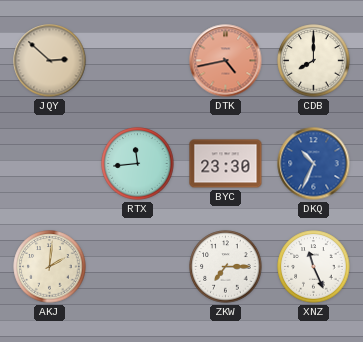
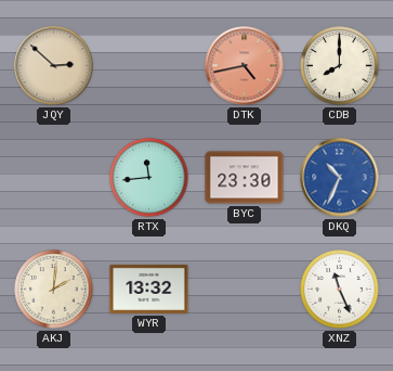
WYR: none -> 13:32 (149, 289)
ZKW: 7:15 -> none (226, 267)
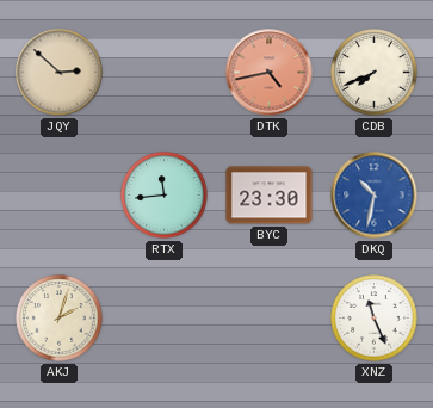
CDB: 8:00 -> 7:41 (375, 73)
DKQ: 10:34 -> 10:32 (375, 196)
AKJ: 2:01 -> 2:03 (60, 319)
WYR: 13:32 -> none (149, 289)
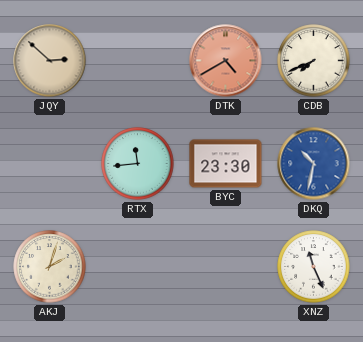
DTK: 4:43 -> 4:40 (226, 61)
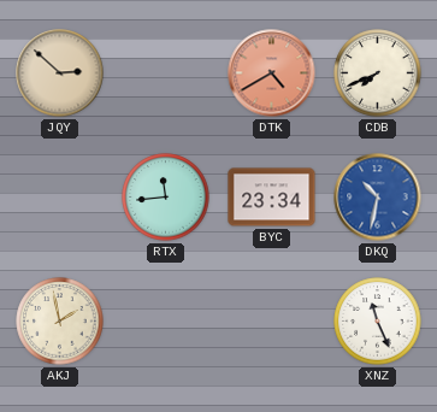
BYC: 23:30 -> 23:34 (272, 198)
AKJ: 2:03 -> 1:58 (60, 322)
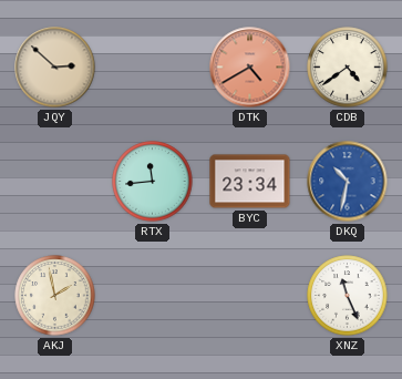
CDB: 7:41 -> 4:39 (348, 68)
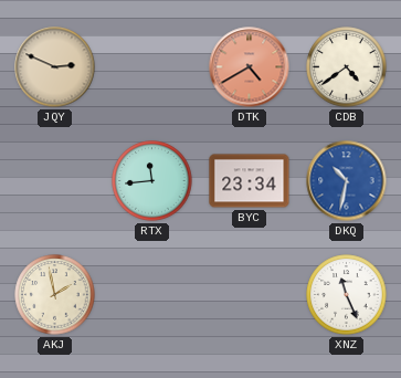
JQY: 2:52 -> 2:49 (55, 67)
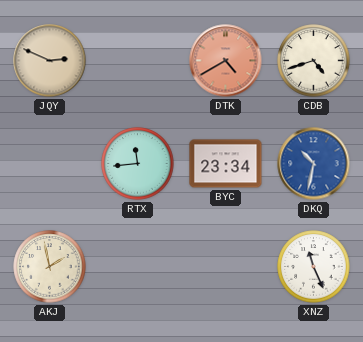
CDB: 4:39 -> 4:42 (314, 61)
